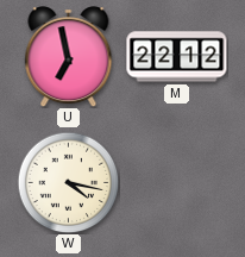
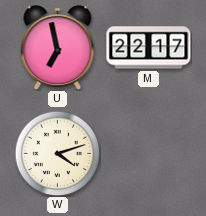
M: 22:12 -> 22:17 (149, 48)
W: 4:17 -> 4:12 (57, 153)
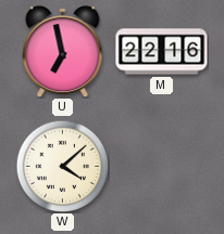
M: 22:17 -> 22:16 (162, 52)
W: 4:12 -> 4:08 (62, 166)
